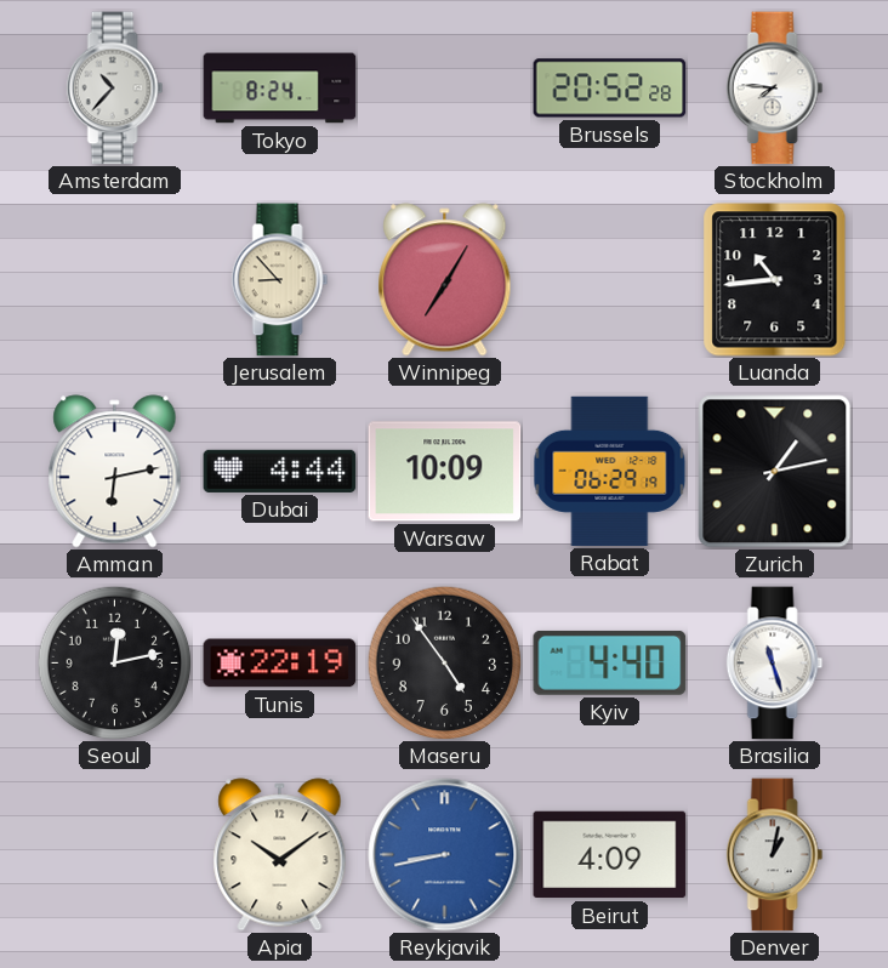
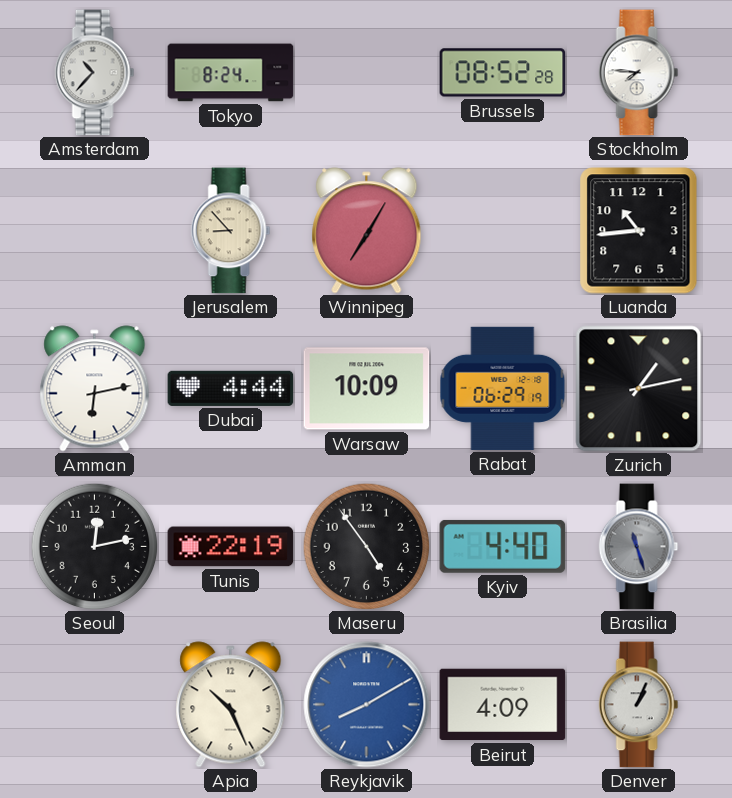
Brussels: 20:52 -> 08:52 (503, 73)
Brasilia dial: white -> grey (639, 547)
Apia: 10:09 -> 10:26 (231, 705)
Reykjavik: 8:43 -> 8:10 (367, 705)
Denver: 1:02 -> 1:04 (639, 705)
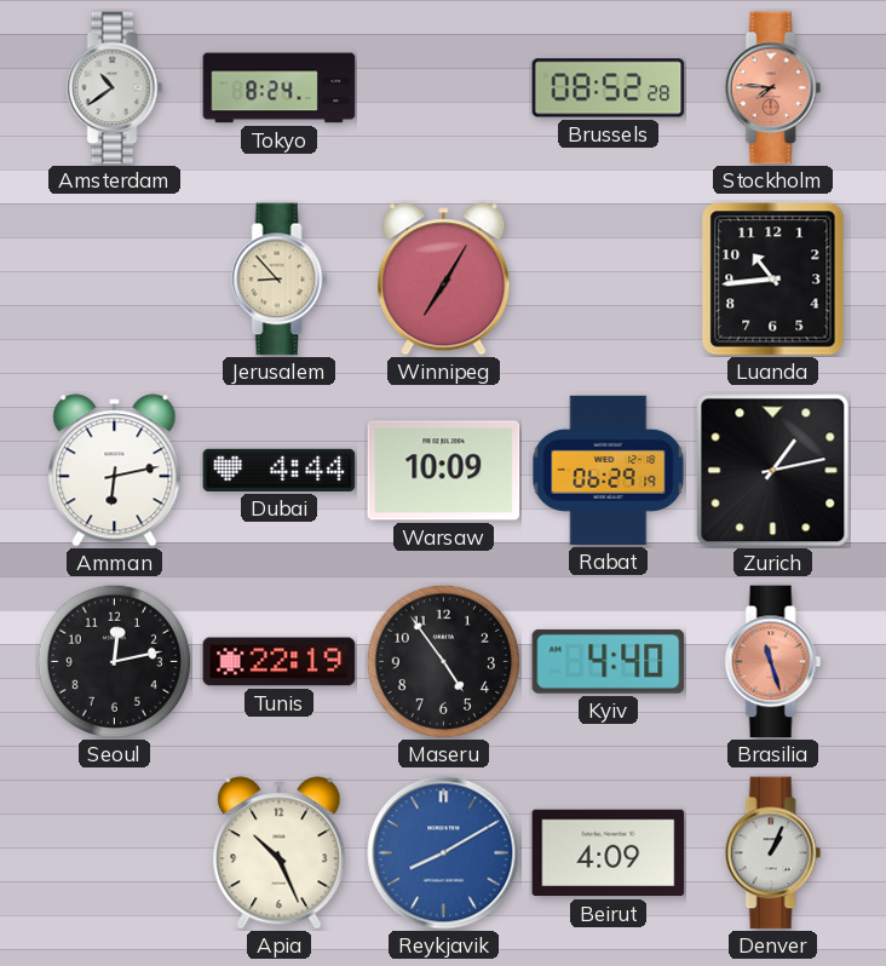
Amsterdam: 10:37 -> 10:39 (115, 88)
Stockholm dial: white -> salmon (773, 88)
Brasilia dial: grey -> salmon (773, 662)
